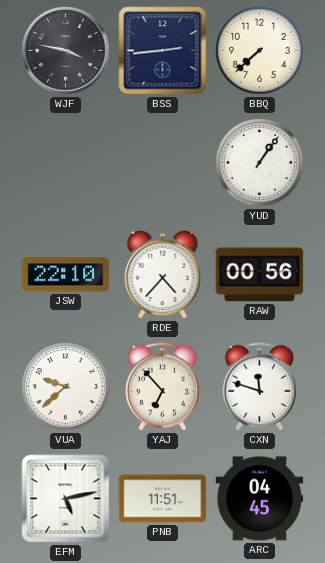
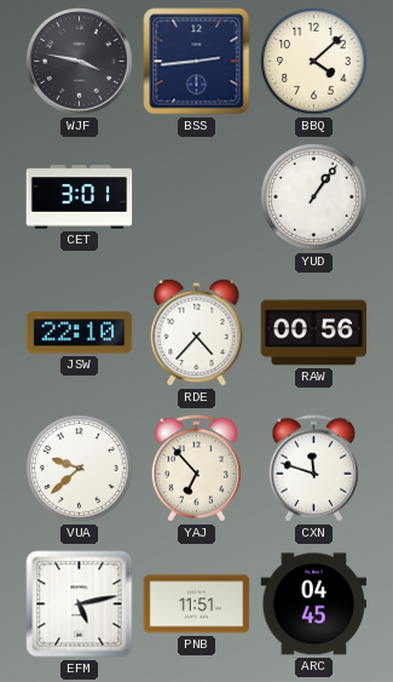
BBQ: 7:38 -> 4:08 (314, 62)
CET: none -> 3:01 (80, 197)
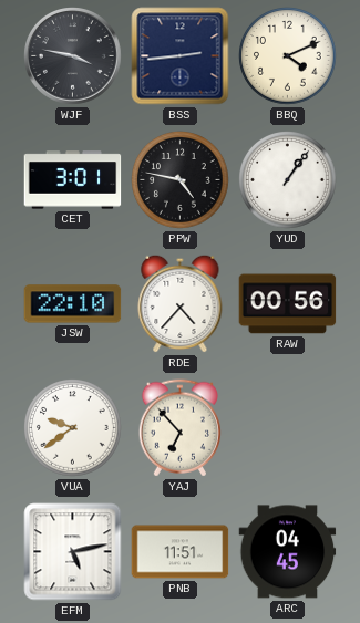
BBQ: 4:08 -> 4:11 (288, 56)
PPW: none -> 4:47 (181, 180)
VUA: 9:38 -> 9:39 (73, 428)
CXN: 11:48 -> none (313, 469)
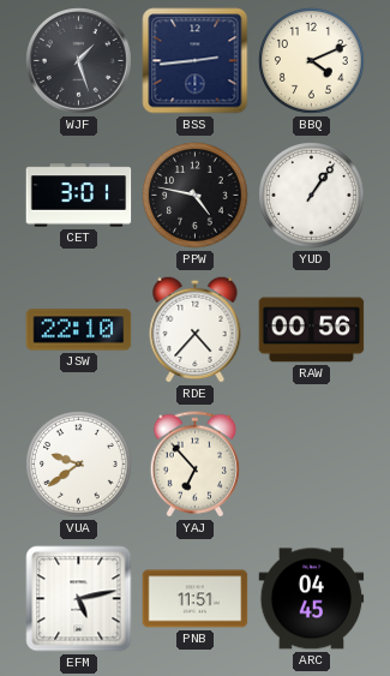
WJF: 3:47 -> 1:27 (79, 61)
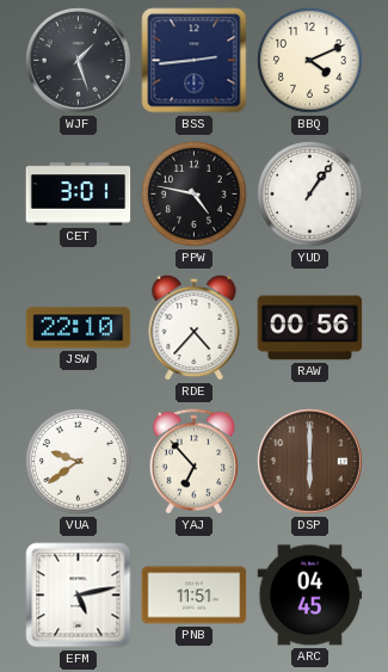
DSP: none -> 6:00 (310, 462)
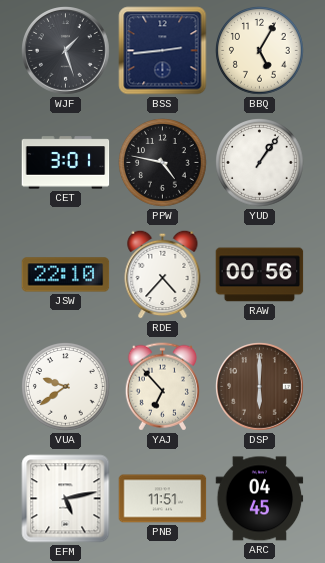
BBQ: 4:11 -> 5:05 (260, 51)
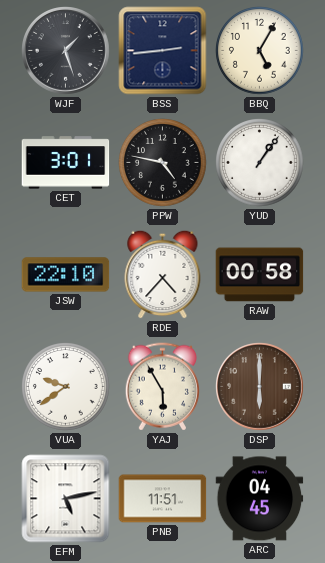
RAW: 00:56 -> 00:58 (260, 275)
YAJ: 6:53 -> 5:55 (162, 387)
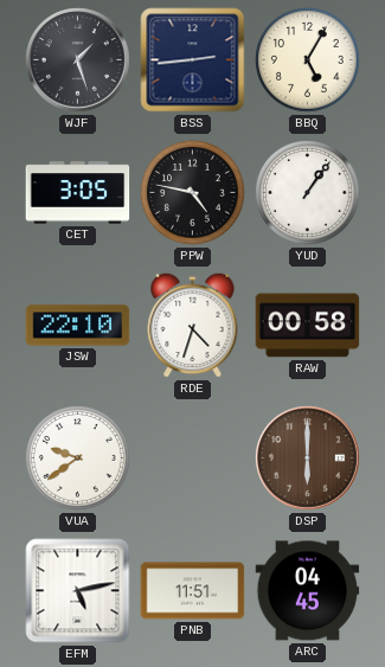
CET: 3:01 -> 3:05 (78, 193)
RDE: 4:37 -> 4:33 (193, 325)
YAJ: 5:55 -> none (162, 387)
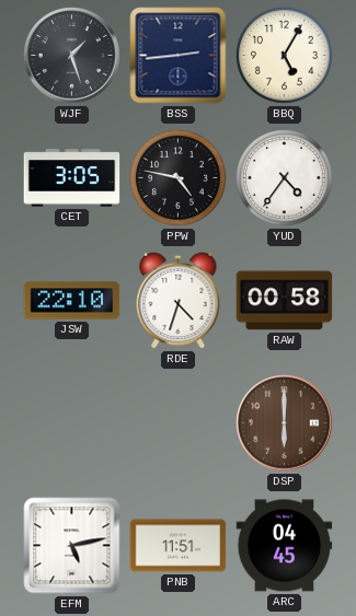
YUD: 1:06 -> 4:36 (285, 178)
VUA: 9:39 -> none (78, 458)
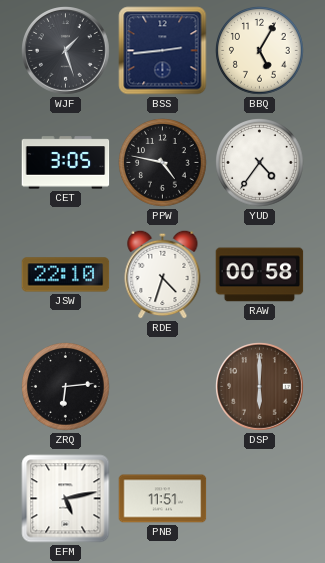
ZRQ: none -> 6:14 (66, 387)
ARC: 04:45 -> none (285, 546)
